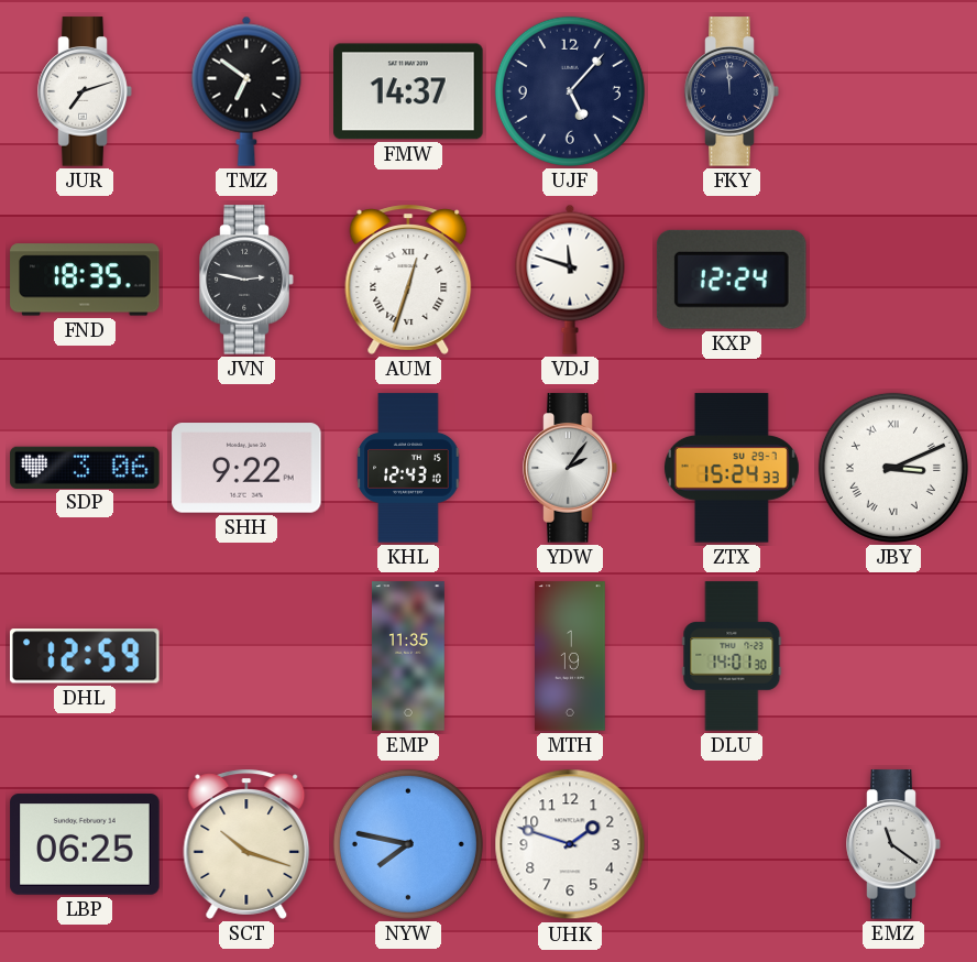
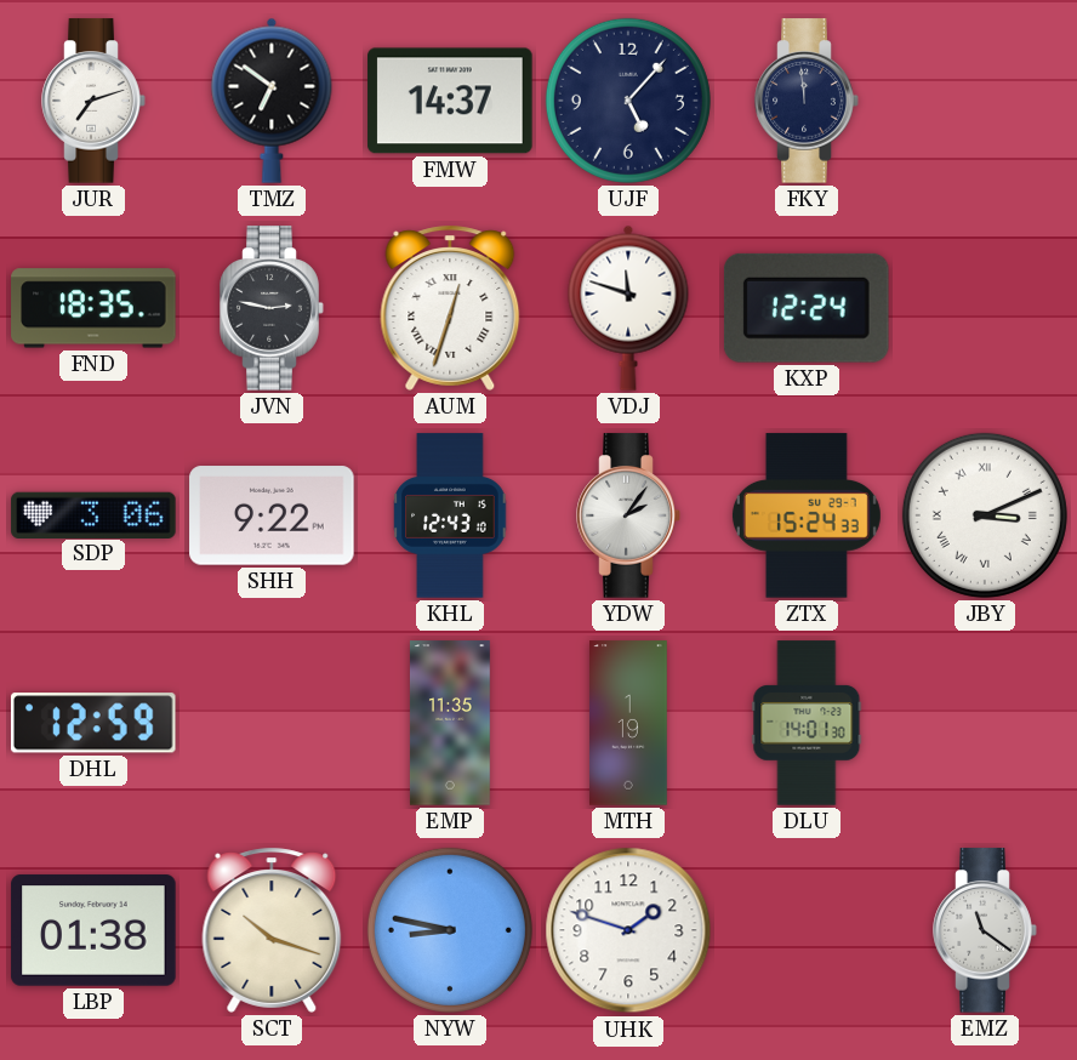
LBP: 06:25 -> 01:38 (93, 930)
NYW: 7:47 -> 8:47 (450, 930)
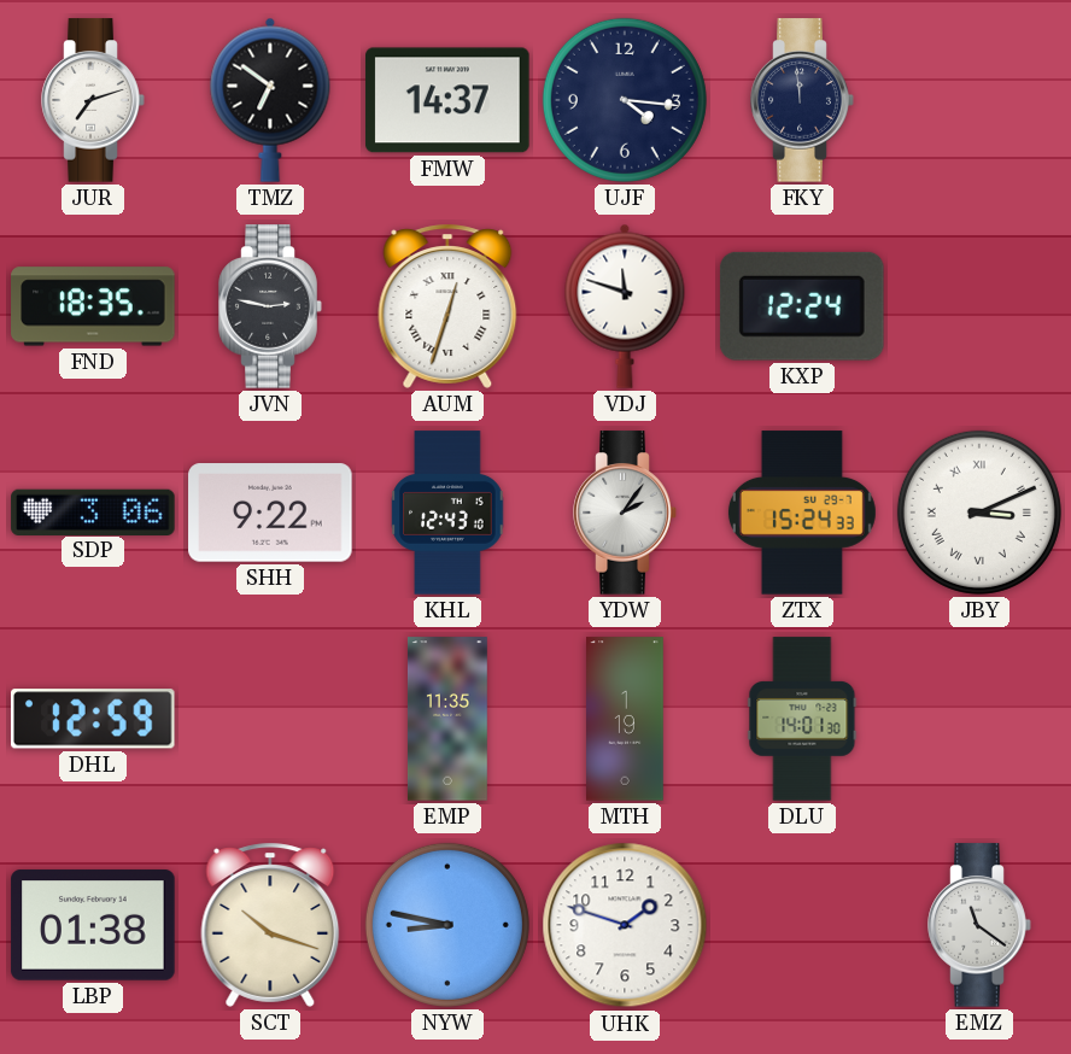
UJF: 5:07 -> 4:16 (625, 100)
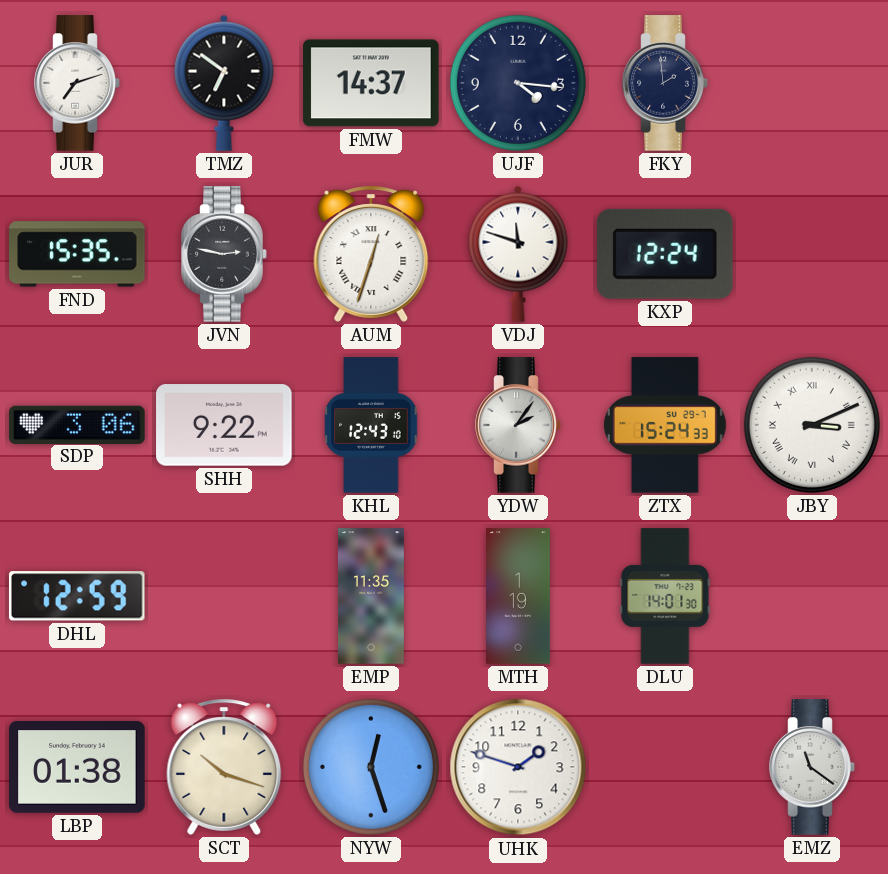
FKY: 11:59 -> 1:59 (665, 83)
FND: 18:35 -> 15:35 (77, 254)
NYW: 8:47 -> 12:27 (371, 767)
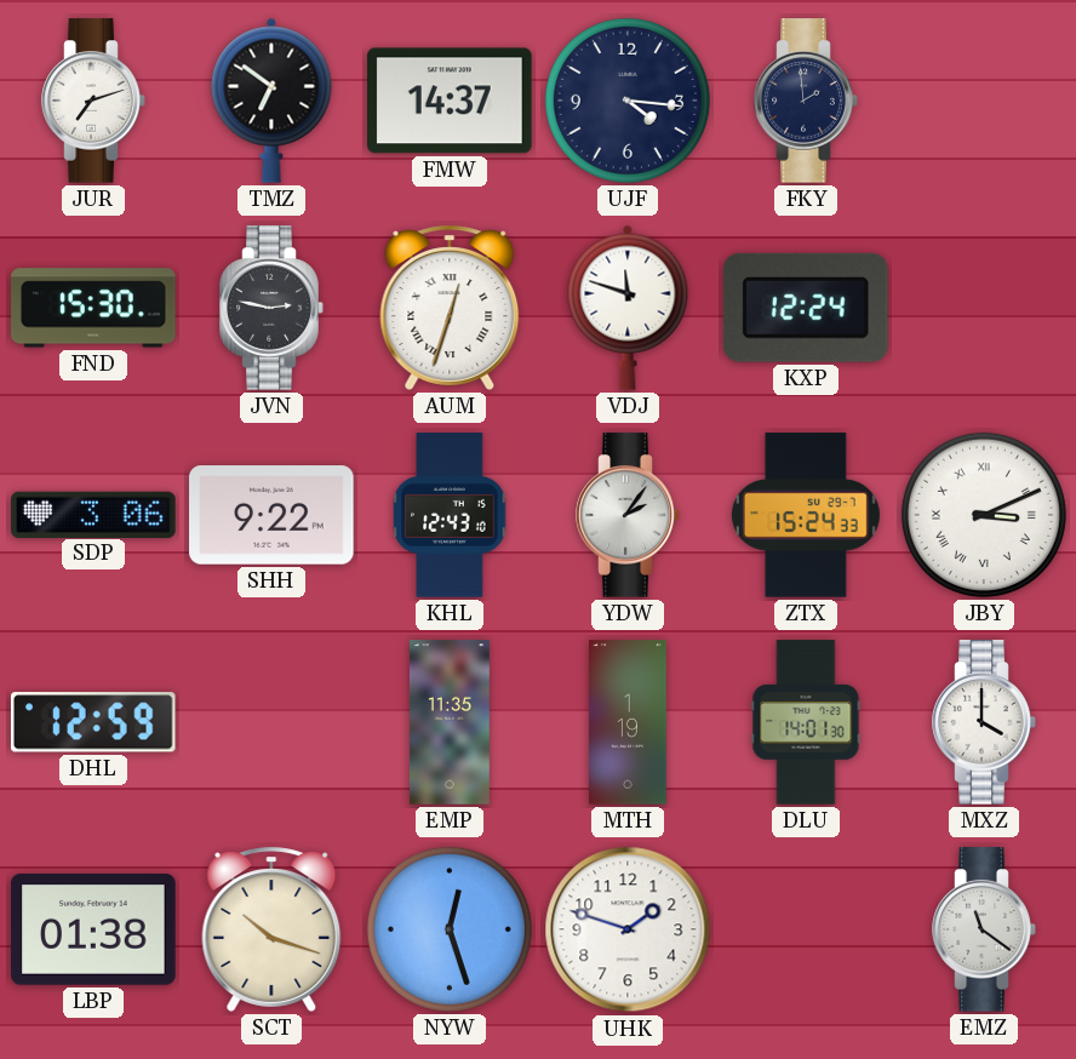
FND: 15:35 -> 15:30 (93, 308)
MXZ: none -> 4:00 (984, 722)
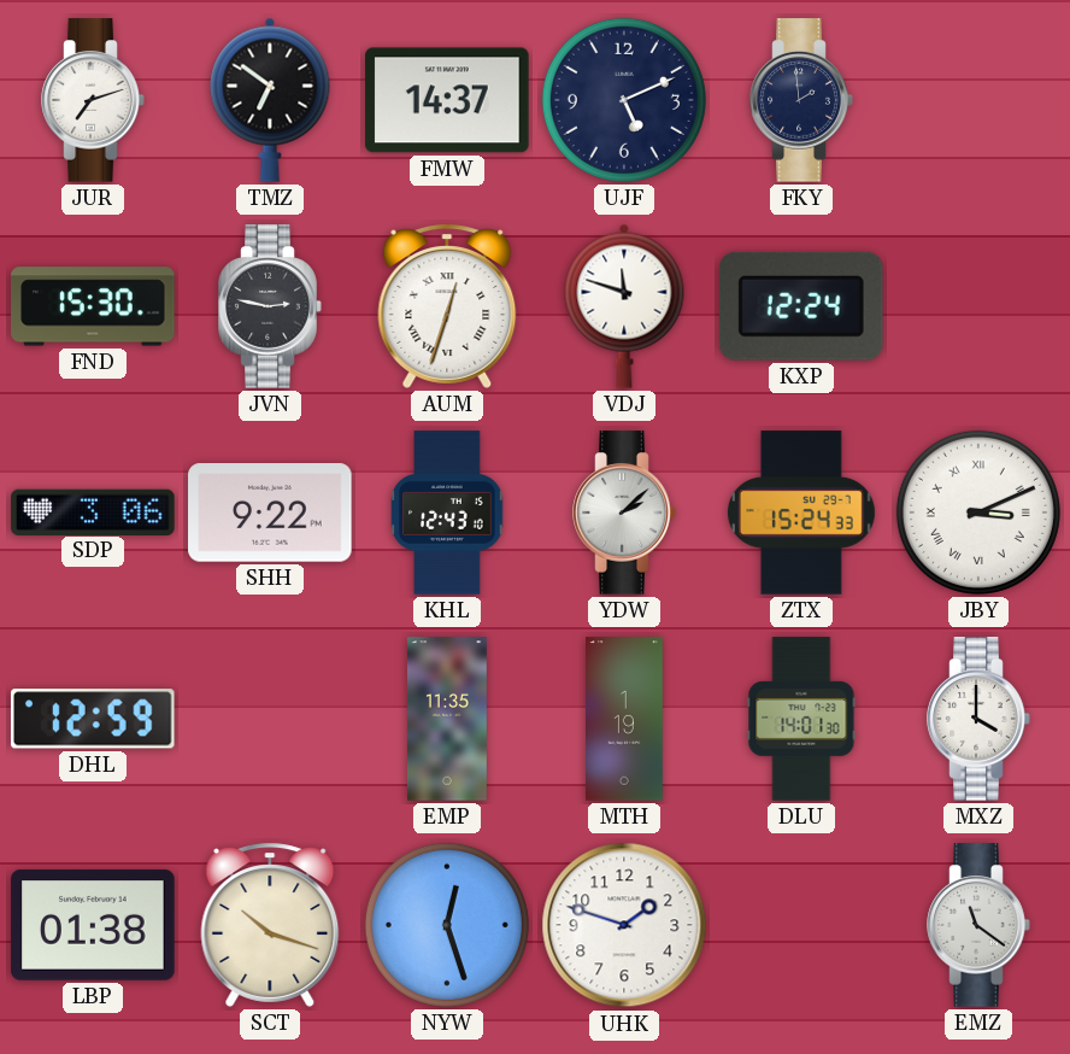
UJF: 4:16 -> 5:11 (624, 100)
YDW: 2:06 -> 2:08 (624, 513)
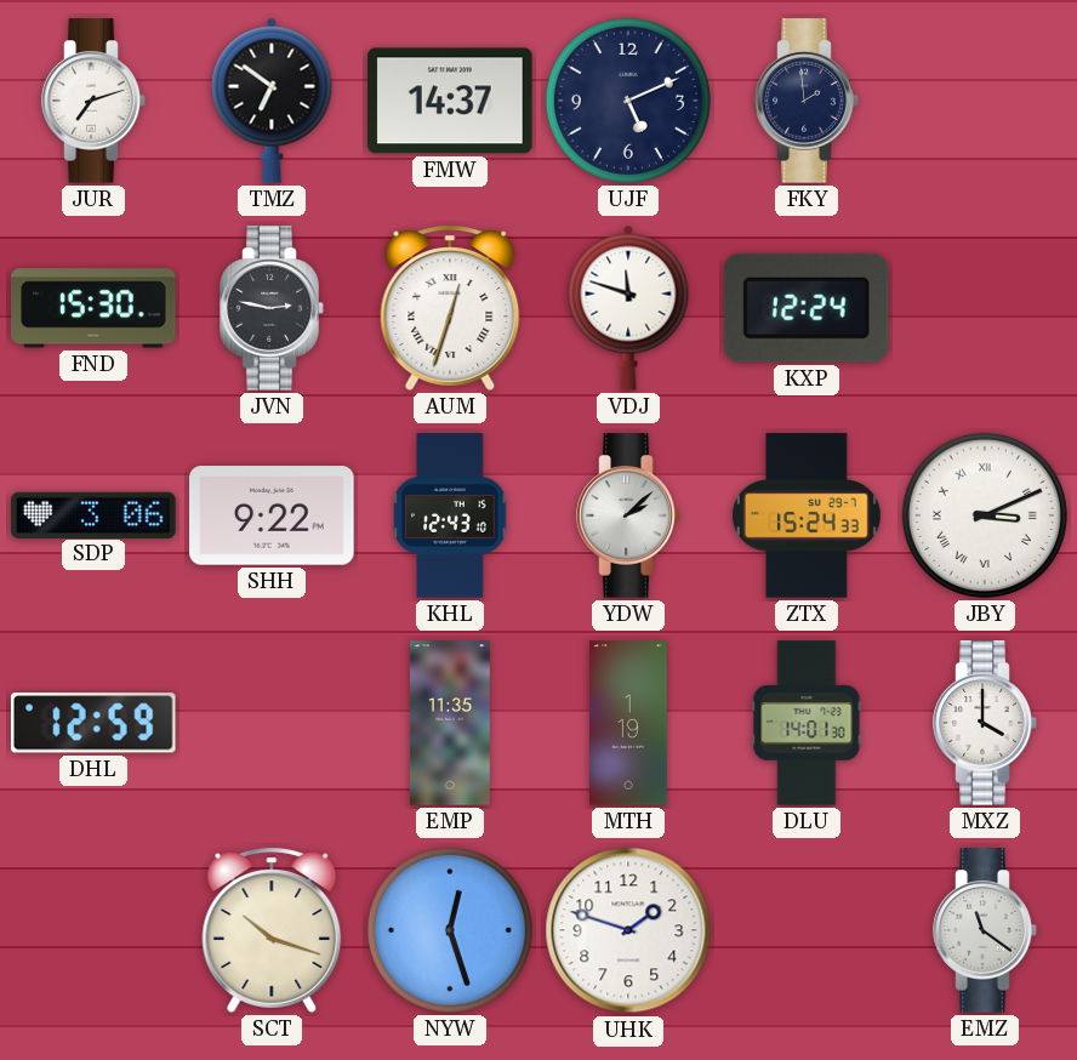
LBP: 01:38 -> none (93, 925)
